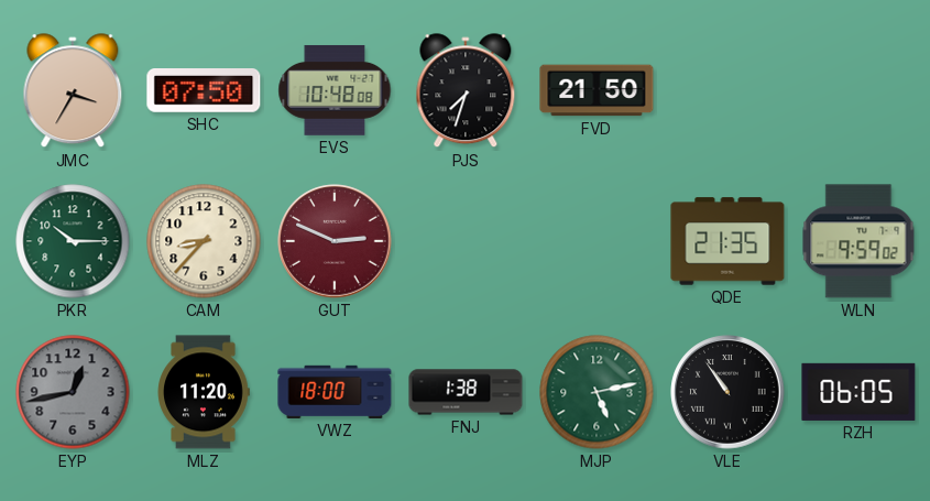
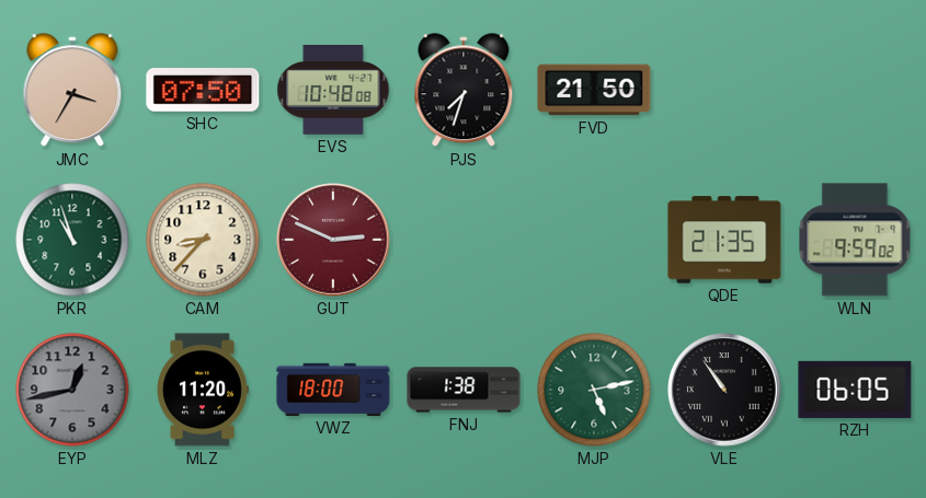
PKR: 10:15 -> 10:57 (72, 240)
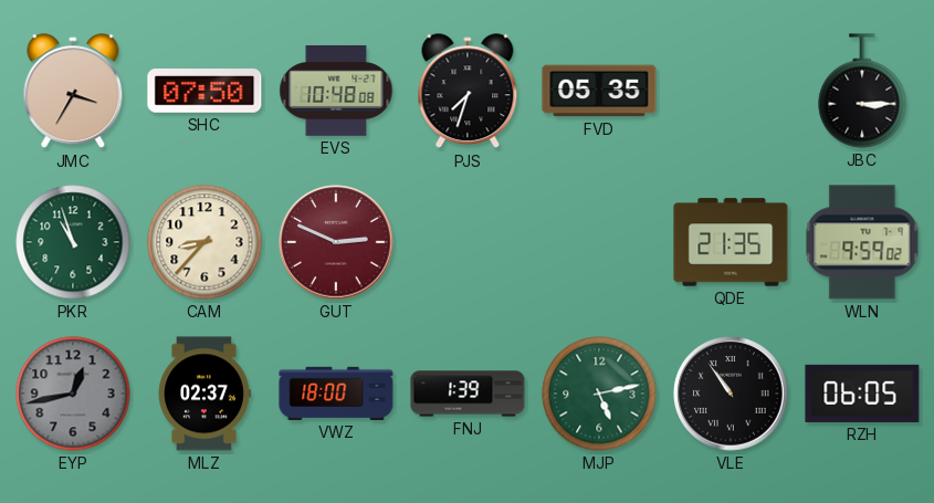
FVD: 21:50 -> 05:35 (599, 91)
JBC: none -> 3:15 (862, 91)
MLZ: 11:20 -> 02:37 (204, 394)
FNJ: 1:38 -> 1:39 (468, 394)
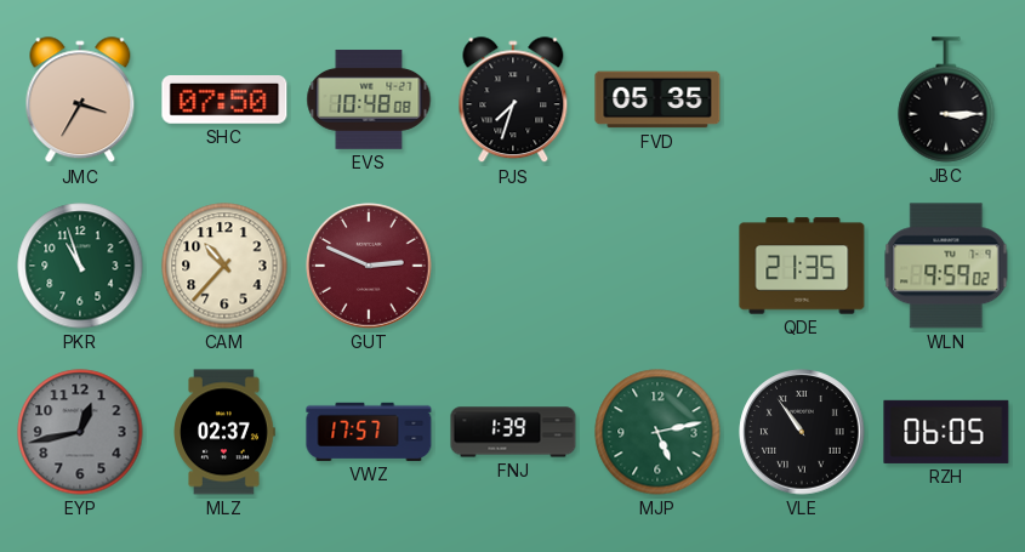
CAM: 8:37 -> 10:37 (224, 266)
VWZ: 18:00 -> 17:57 (369, 432)
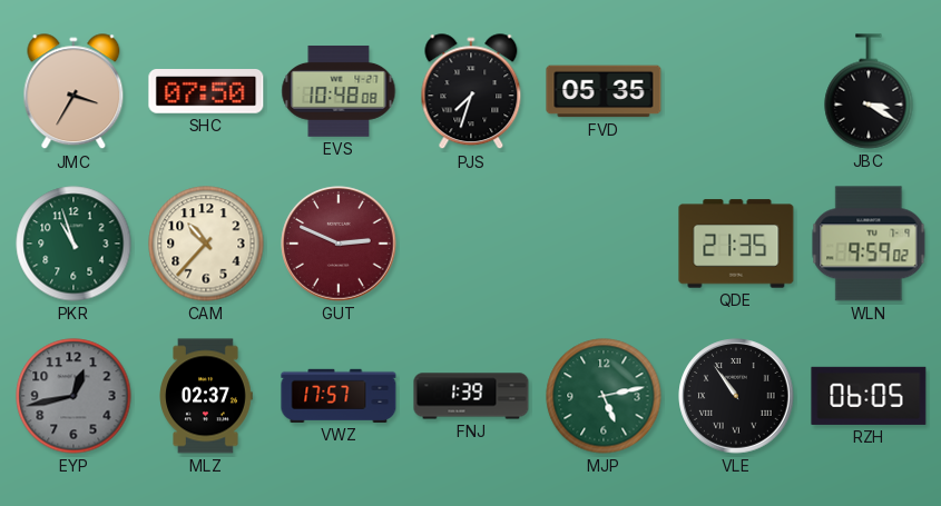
JBC: 3:15 -> 3:20 (869, 91)
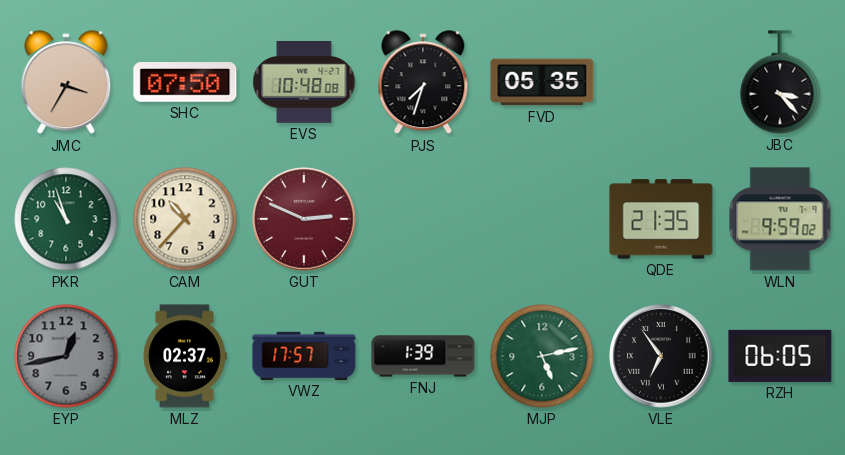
JBC: 3:20 -> 3:23 (780, 82)
VLE: 10:54 -> 6:54 (661, 356)
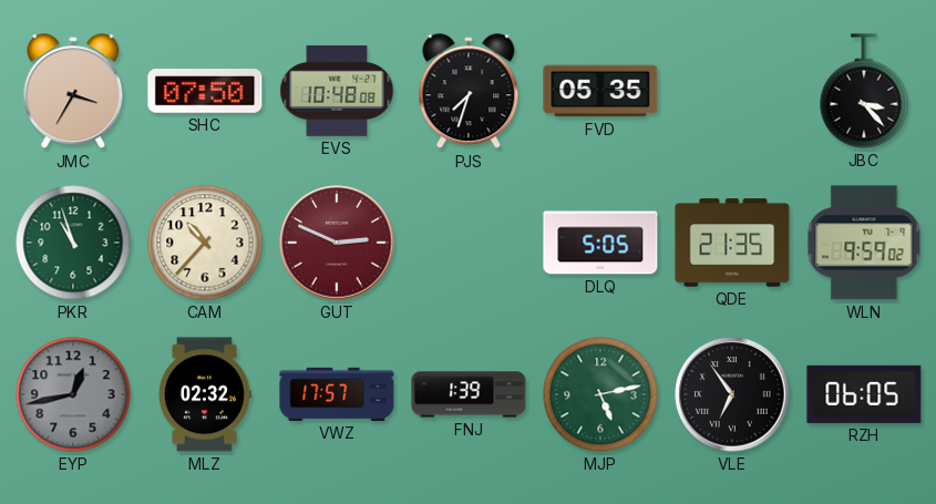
DLQ: none -> 5:05 (600, 243)
MLZ: 02:37 -> 02:32 (205, 394)
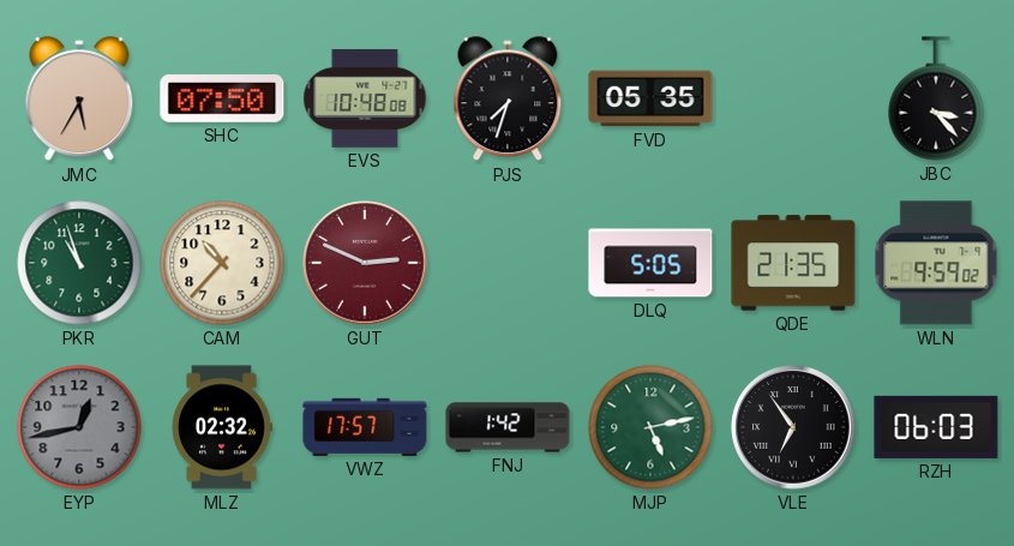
JMC: 3:35 -> 5:35 (79, 100)
FNJ: 1:39 -> 1:42 (508, 427)
RZH: 06:05 -> 06:03 (936, 427)
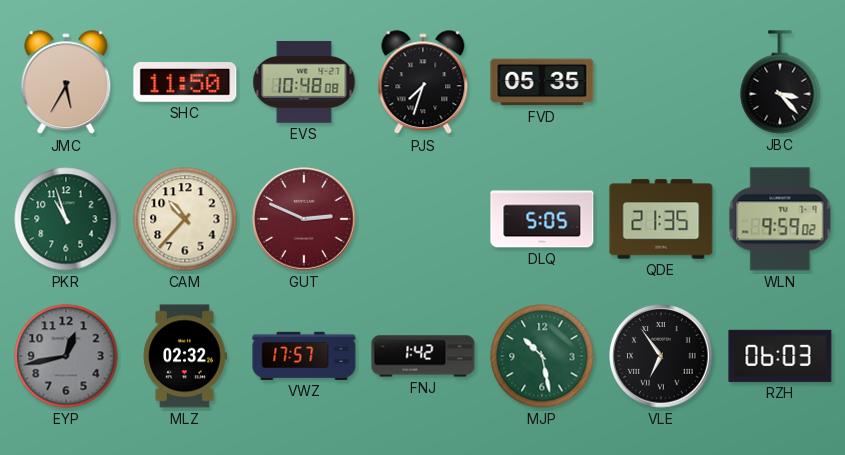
SHC: 07:50 -> 11:50 (185, 83)
MJP: 5:13 -> 10:28 (542, 356)
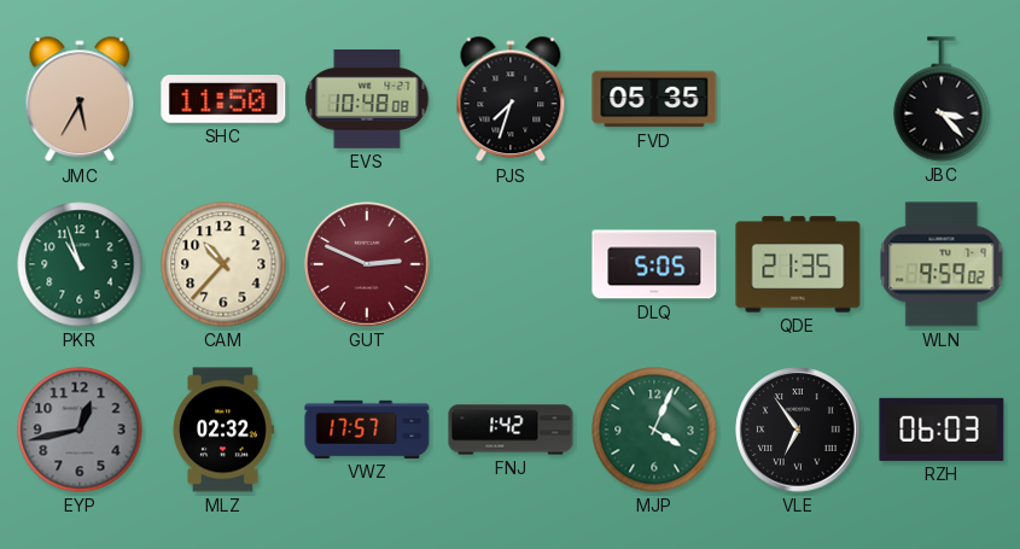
MJP: 10:28 -> 4:04 (654, 430)
